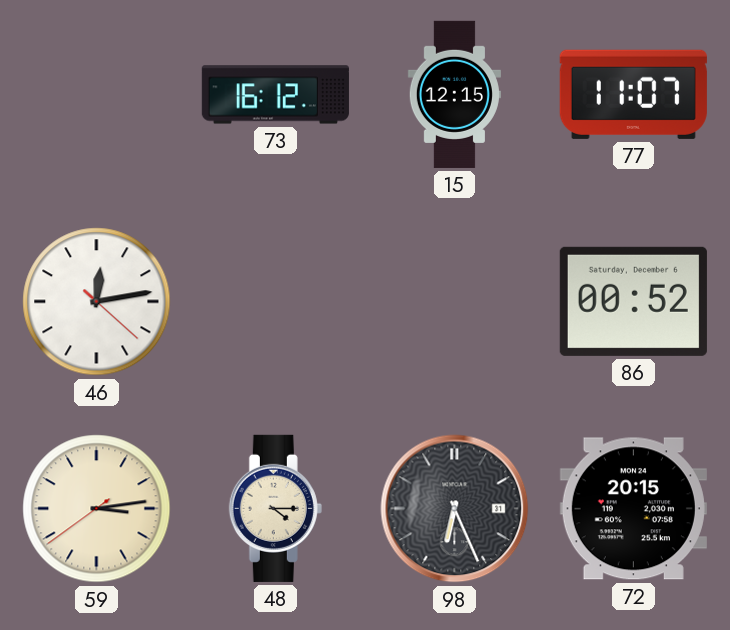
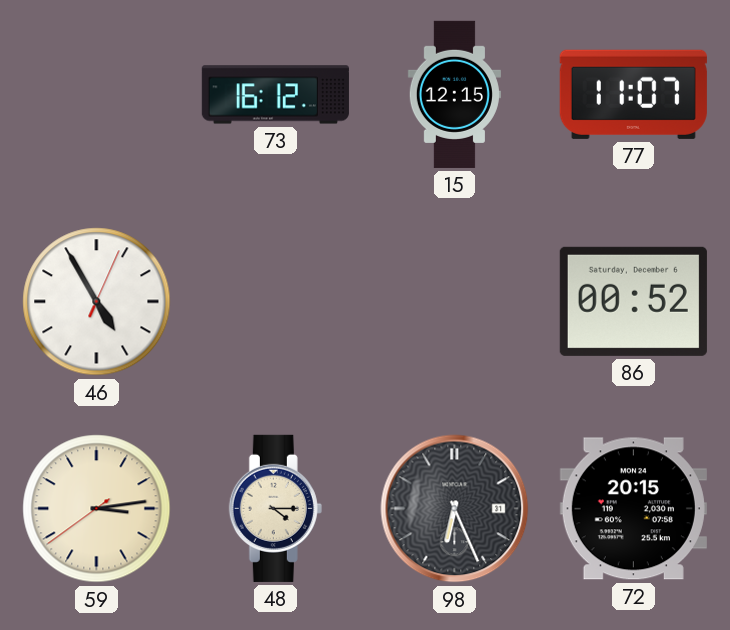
46: 12:13 -> 4:55 (97, 302)
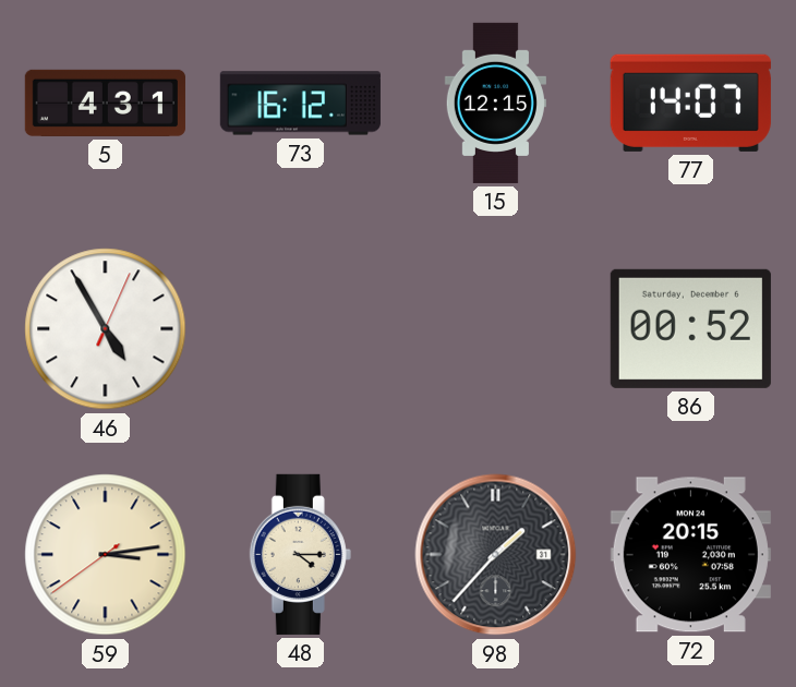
5: none -> 4:31 (105, 103)
77: 11:07 -> 14:07 (690, 103)
98: 6:26 -> 1:37 (496, 555)
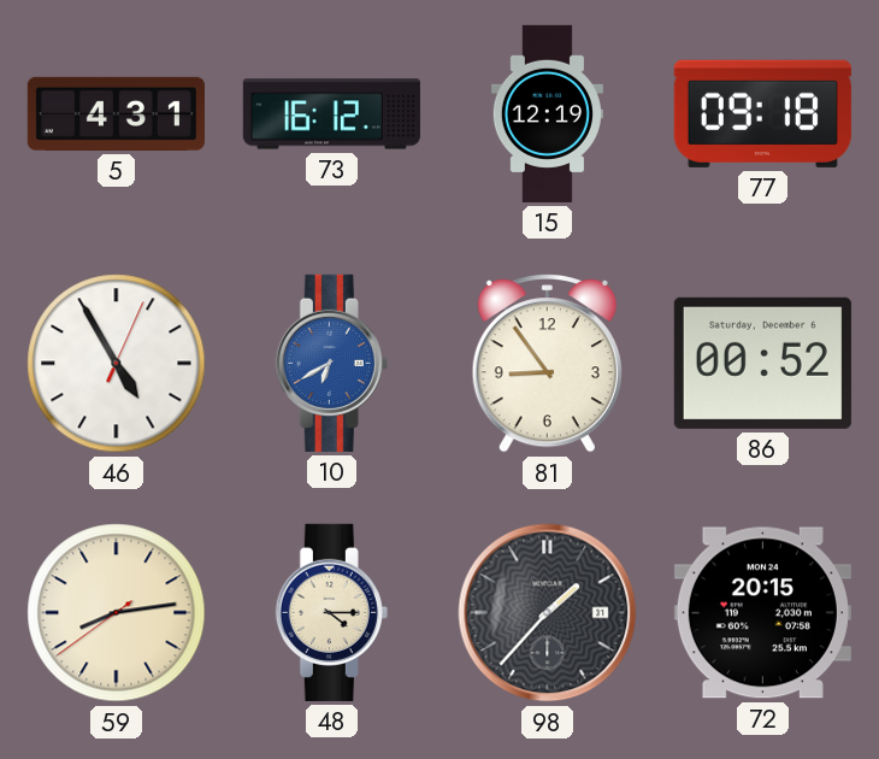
15: 12:15 -> 12:19 (547, 113)
77: 14:07 -> 09:18 (762, 113)
10: none -> 6:40 (331, 363)
81: none -> 8:54 (547, 364)
59: 3:13 -> 8:13 (117, 613)
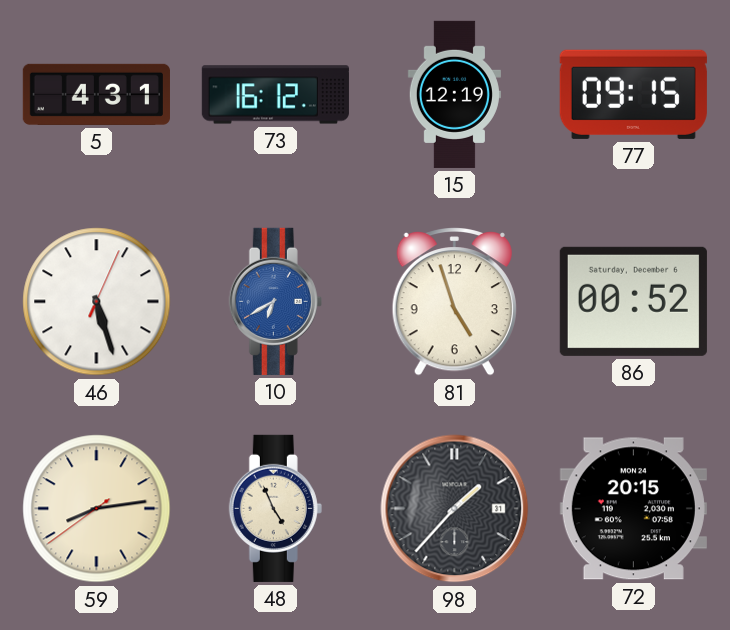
77: 09:18 -> 09:15 (633, 94)
46: 4:55 -> 5:27 (97, 302)
81: 8:54 -> 4:57 (454, 302)
48: 4:15 -> 4:56 (275, 508)
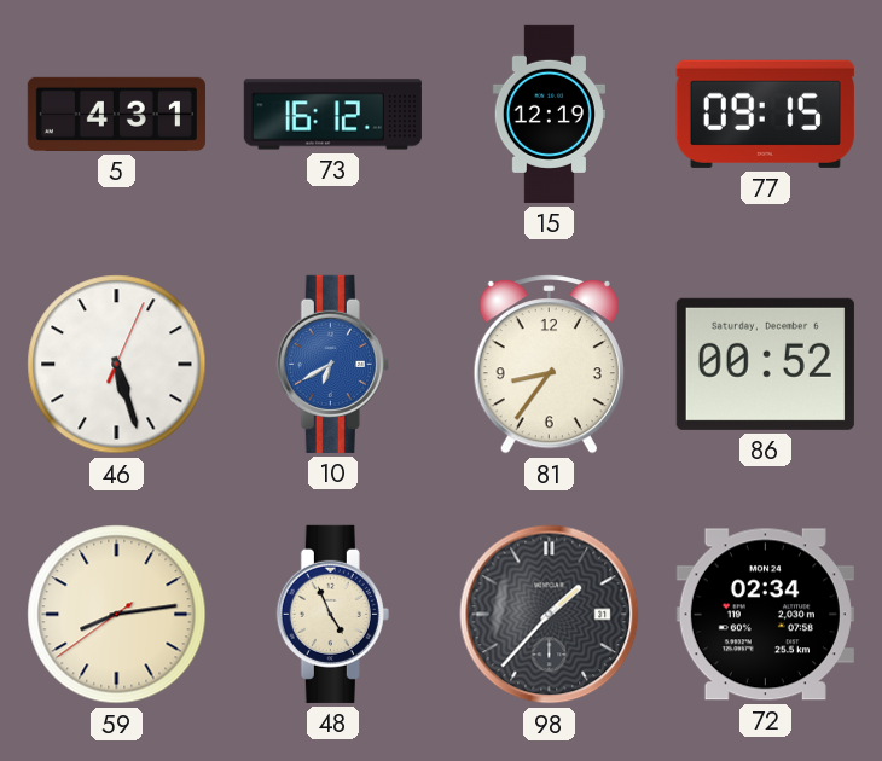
81: 4:57 -> 8:36 (549, 365)
72: 20:15 -> 02:34 (765, 615)
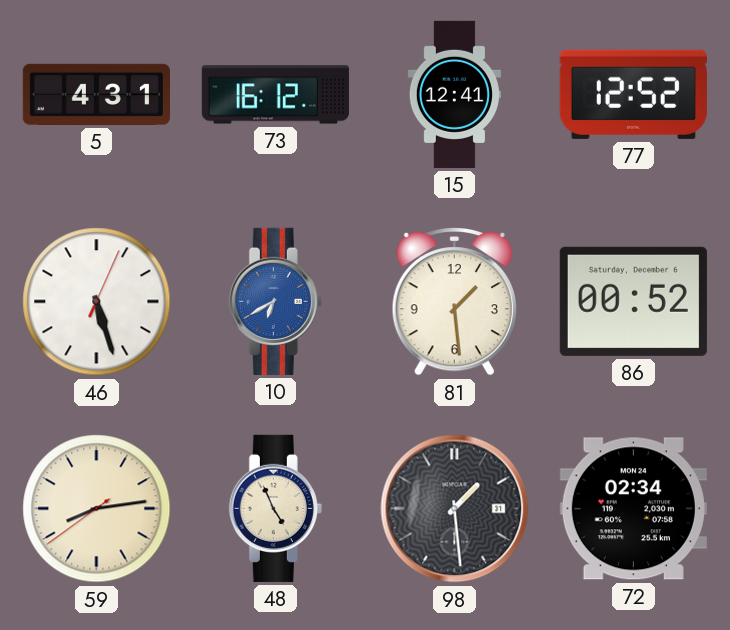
15: 12:19 -> 12:41 (454, 94)
77: 09:15 -> 12:52 (633, 94)
81: 8:36 -> 1:29 (454, 302)
98: 1:37 -> 1:29 (455, 509)
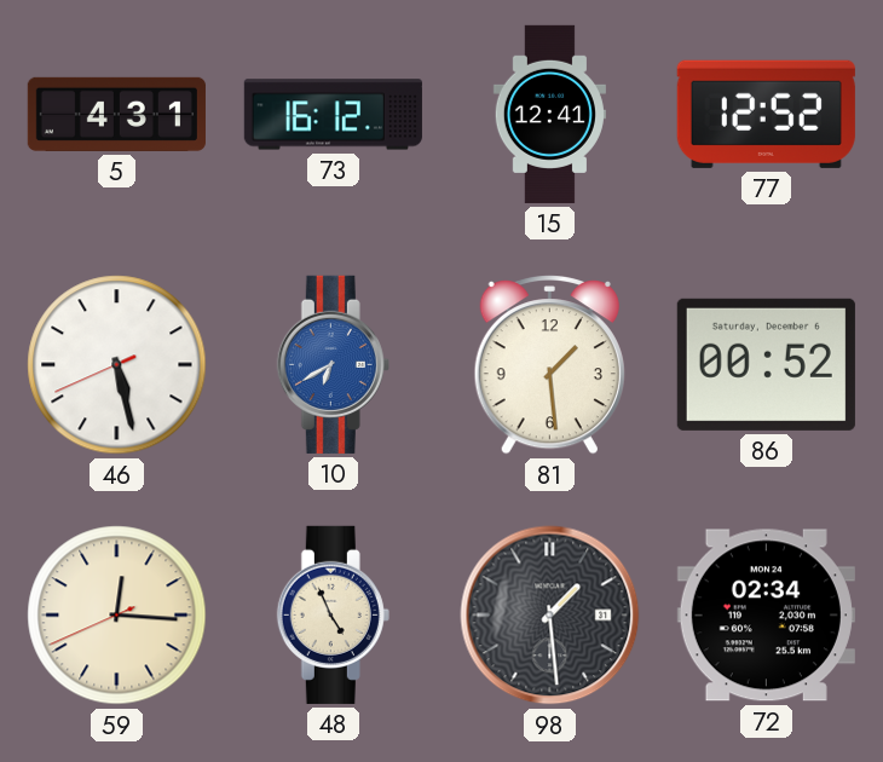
46: 5:27:04 -> 5:27:41 (117, 365)
59: 8:13 -> 12:15 (117, 616)
